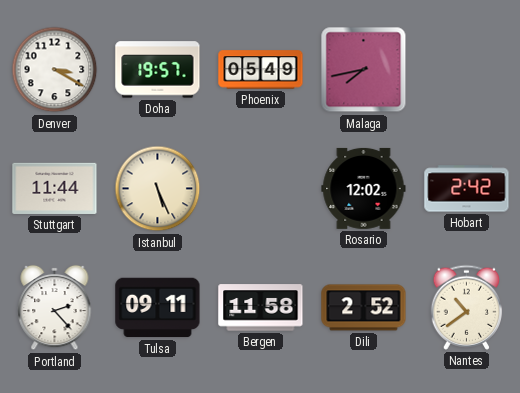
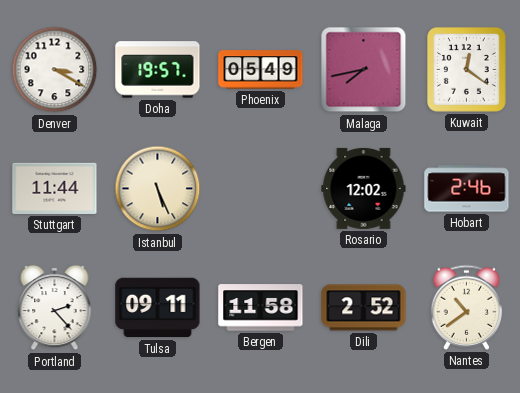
Kuwait: none -> 12:21 (467, 70)
Hobart: 2:42 -> 2:46 (467, 189)
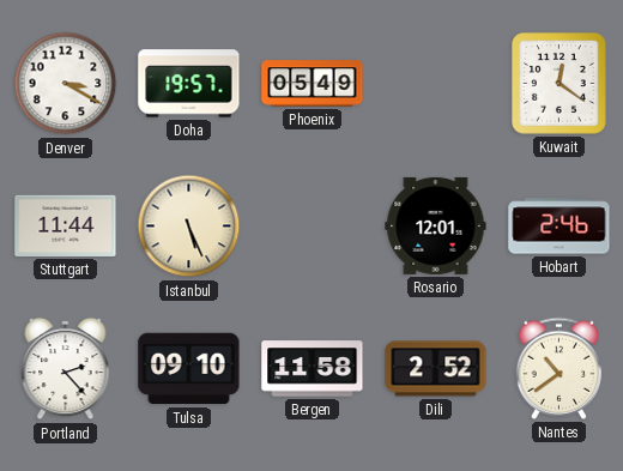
Malaga: 7:43 -> none (364, 70)
Rosario: 12:02 -> 12:01 (436, 225)
Tulsa: 09:11 -> 09:10 (189, 369)
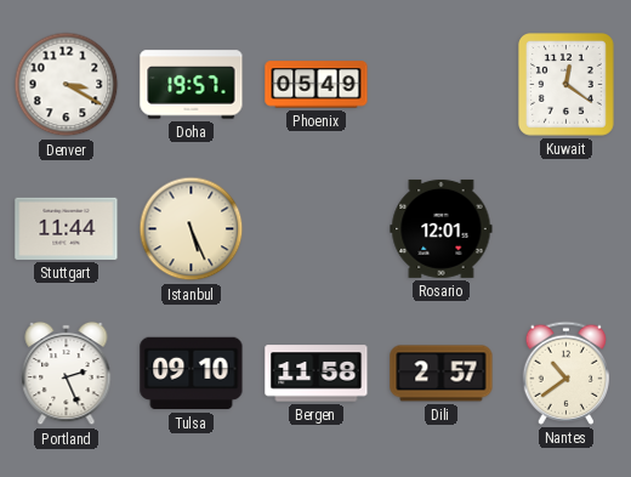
Hobart: 2:46 -> none (560, 227)
Portland: 2:23 -> 2:26 (67, 374)
Dili: 2:52 -> 2:57 (442, 374)
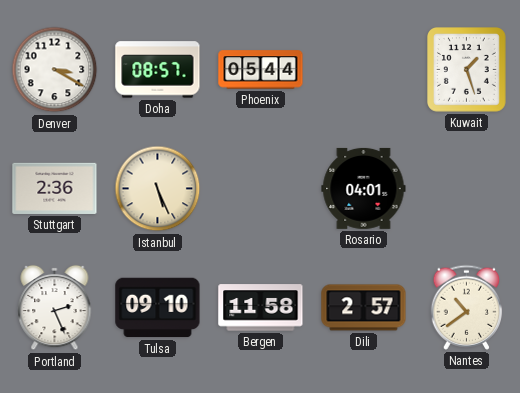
Doha: 19:57 -> 08:57 (158, 70)
Phoenix: 05:49 -> 05:44 (261, 70)
Kuwait: 12:21 -> 1:27 (467, 70)
Stuttgart: 11:44 -> 2:36 (55, 188)
Rosario: 12:01 -> 04:01 (364, 188)
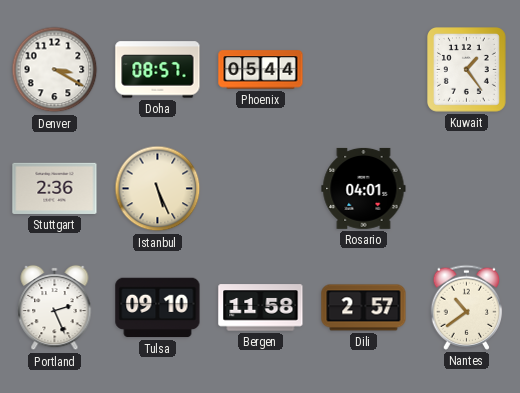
Kuwait: 1:27 -> 1:24 (467, 70)
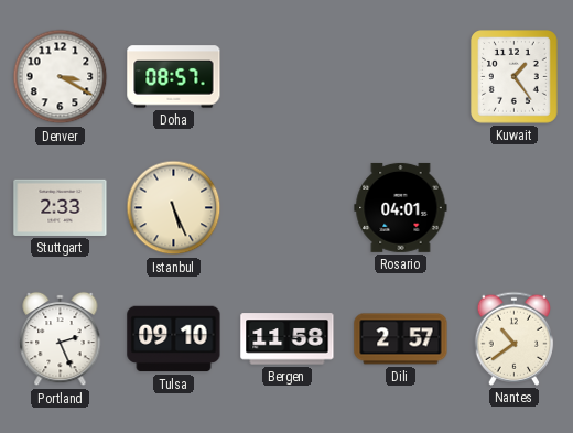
Phoenix: 05:44 -> none (261, 70)
Stuttgart: 2:36 -> 2:33 (61, 207)
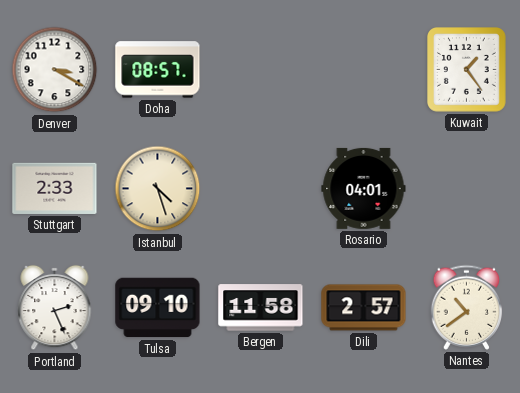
Istanbul: 5:26 -> 4:27 (158, 189)
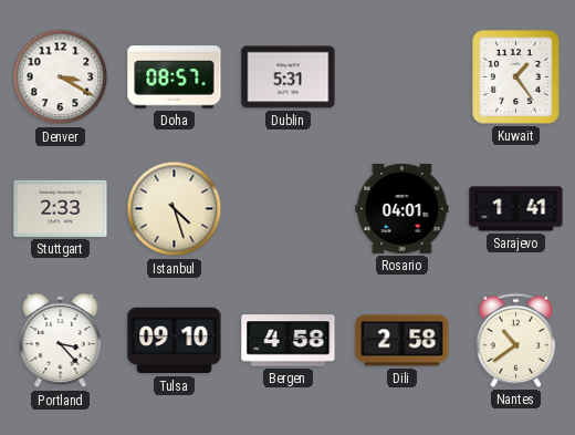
Dublin: none -> 5:31 (289, 77)
Sarajevo: none -> 1:41 (516, 209)
Portland: 2:26 -> 3:23 (61, 341)
Bergen: 11:58 -> 4:58 (289, 341)
Dili: 2:57 -> 2:58 (402, 341)
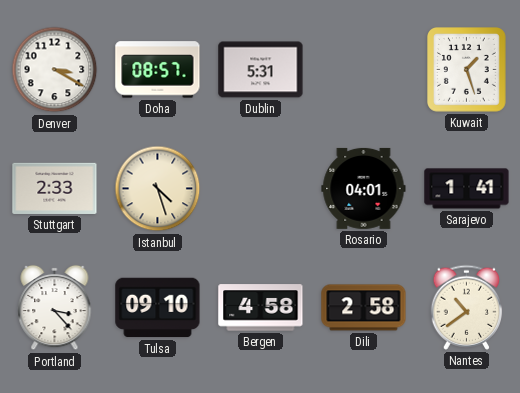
Kuwait: 1:24 -> 1:27 (467, 70)
